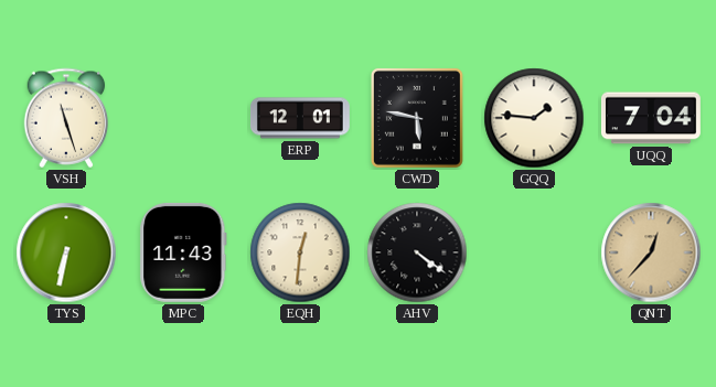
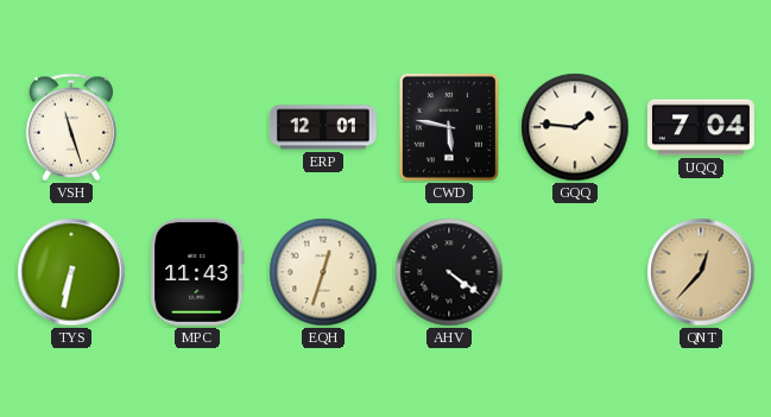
EQH: 12:31 -> 12:33 (323, 272)
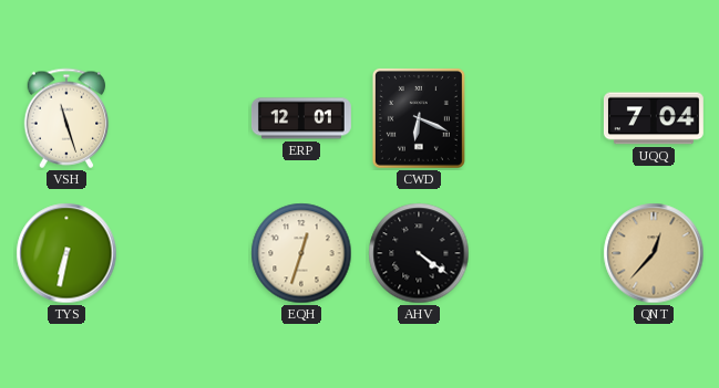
CWD: 5:47 -> 6:19 (419, 118)
GQQ: 1:46 -> none (575, 127)
MPC: 11:43 -> none (197, 272)
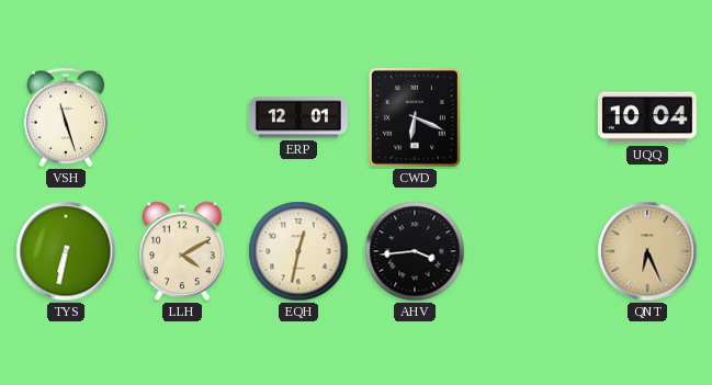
UQQ: 7:04 -> 10:04 (647, 117)
LLH: none -> 4:10 (183, 251)
EQH: 12:33 -> 12:32 (298, 251)
AHV: 4:21 -> 3:44 (415, 251)
QNT: 12:37 -> 6:26 (647, 251)
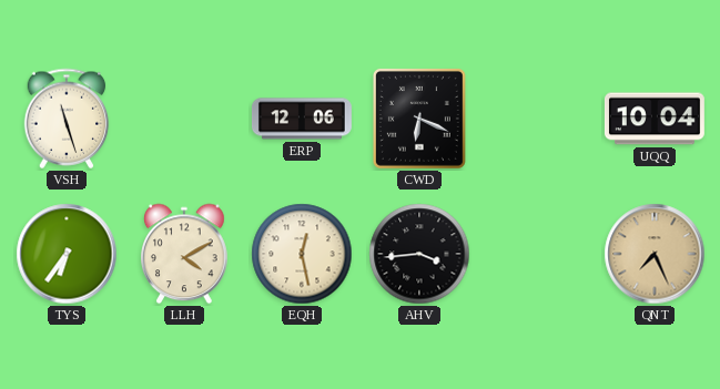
ERP: 12:01 -> 12:06 (302, 119)
TYS: 6:32 -> 6:36 (67, 254)
EQH: 12:32 -> 12:28 (302, 254)
QNT: 6:26 -> 7:26 (655, 254)
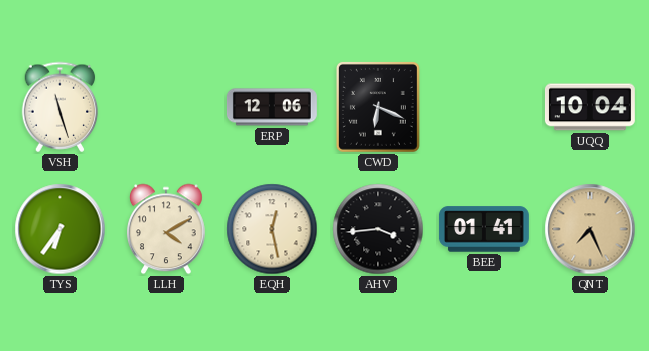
BEE: none -> 01:41 (484, 229)
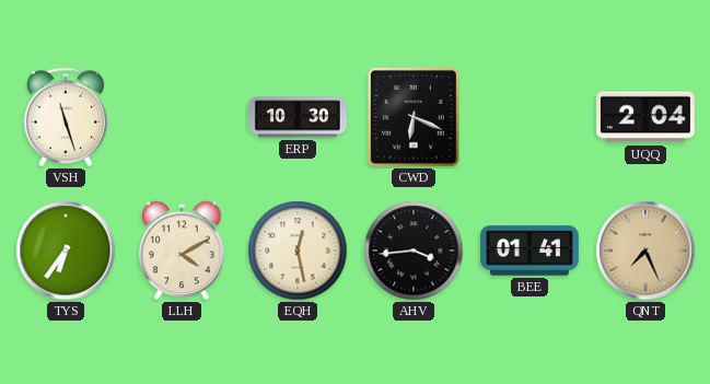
ERP: 12:06 -> 10:30 (298, 117)
UQQ: 10:04 -> 2:04 (645, 117)
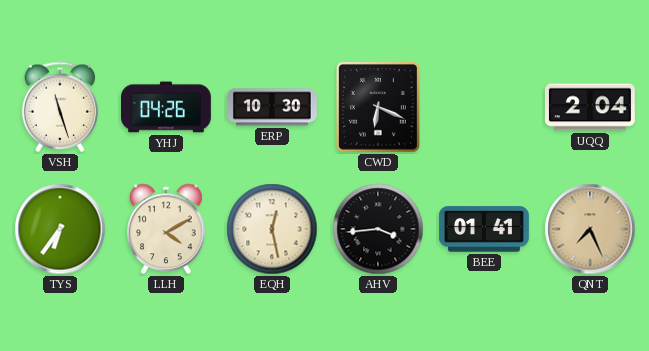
YHJ: none -> 04:26 (167, 107)
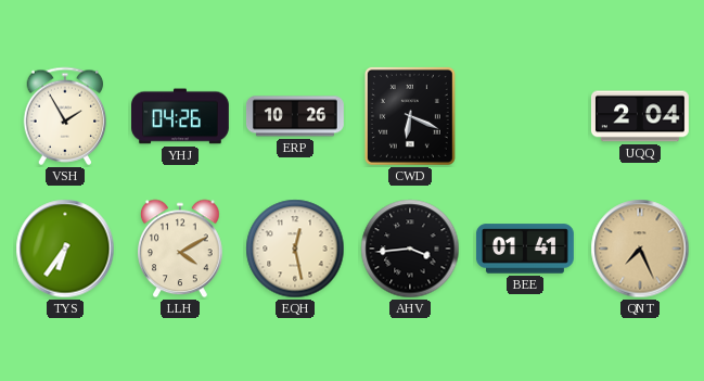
VSH: 11:27 -> 1:55 (65, 116)
ERP: 10:30 -> 10:26 (295, 116)
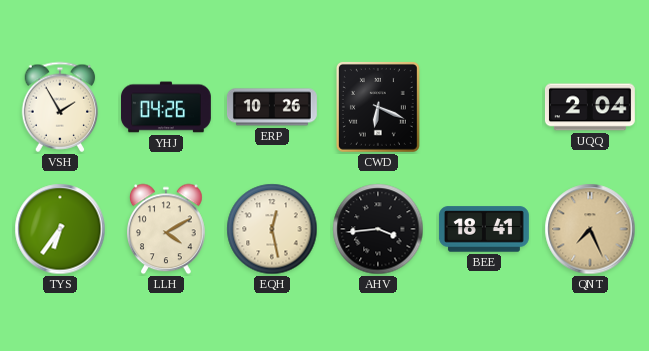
BEE: 01:41 -> 18:41 (484, 229)
